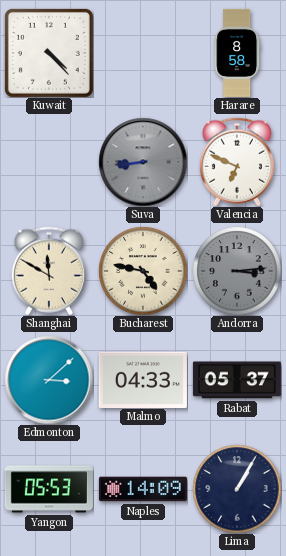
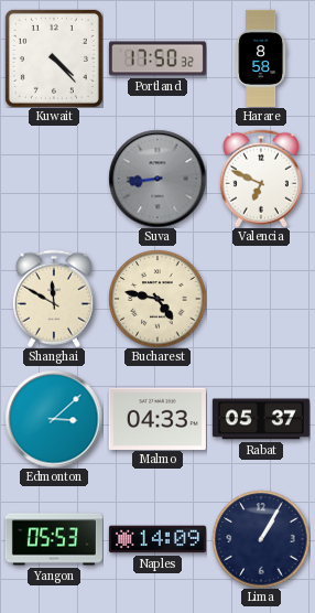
Portland: none -> 17:50 (157, 58)
Andorra: 3:14 -> none (237, 271)
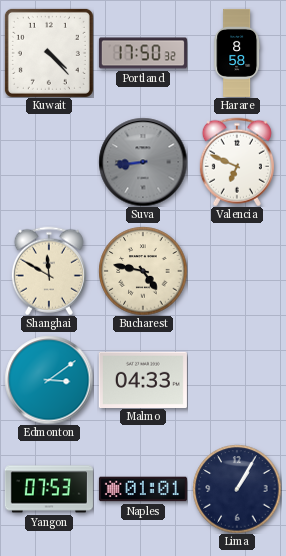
Edmonton: 3:08 -> 3:09 (49, 380)
Rabat: 05:37 -> none (261, 419)
Yangon: 05:53 -> 07:53 (49, 489)
Naples: 14:09 -> 01:01 (143, 489)
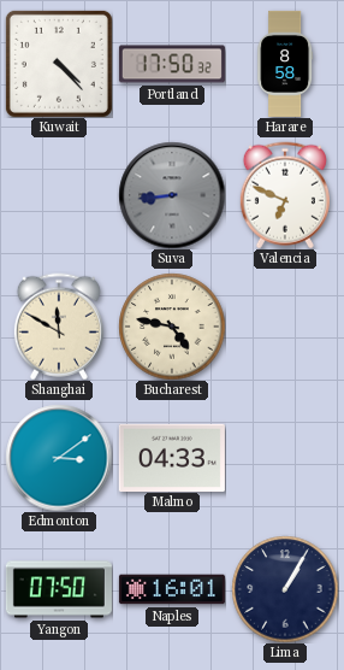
Yangon: 07:53 -> 07:50 (59, 589)
Naples: 01:01 -> 16:01 (172, 589)
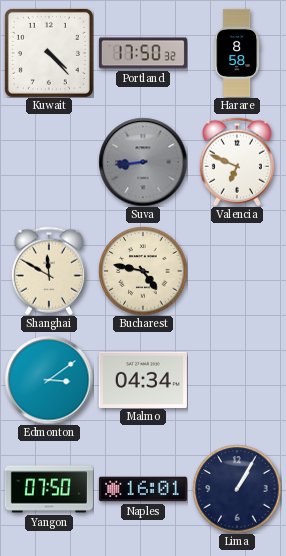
Malmo: 04:33 -> 04:34 (143, 379)
